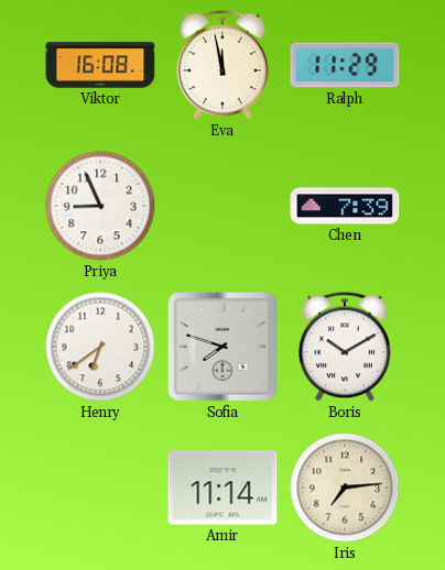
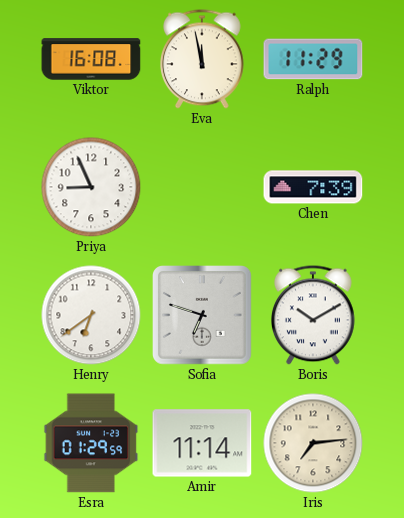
Sofia: 7:48 -> 6:48 (203, 316)
Esra: none -> 01:29 (91, 443)
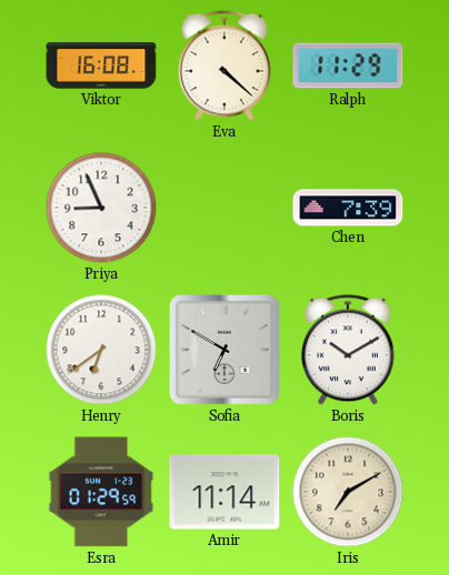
Eva: 11:58 -> 4:22 (226, 65)
Sofia: 6:48 -> 6:50 (226, 351)
Iris: 7:14 -> 7:10 (348, 492)
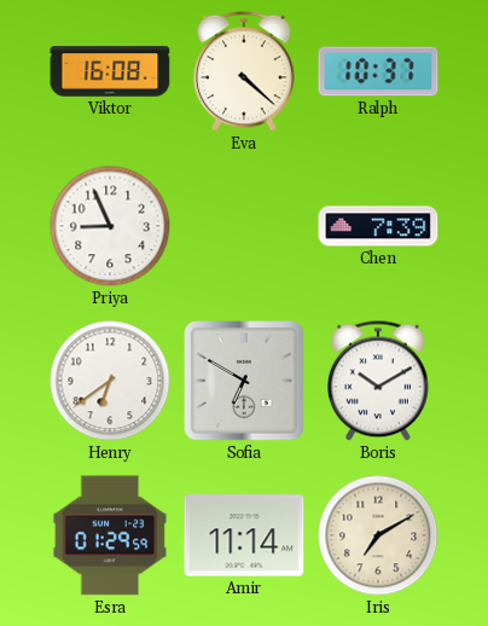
Ralph: 11:29 -> 10:37 (378, 71)
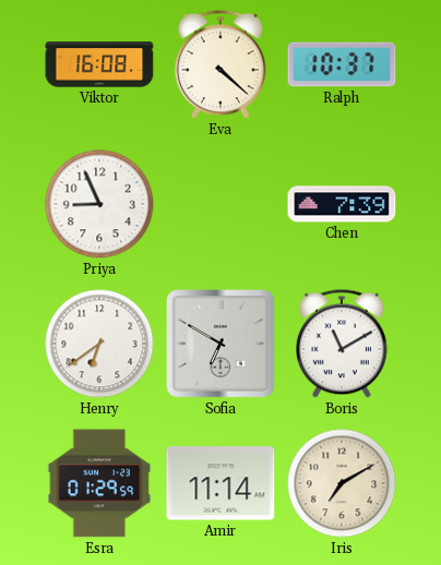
Boris: 10:10 -> 11:10 (343, 344)
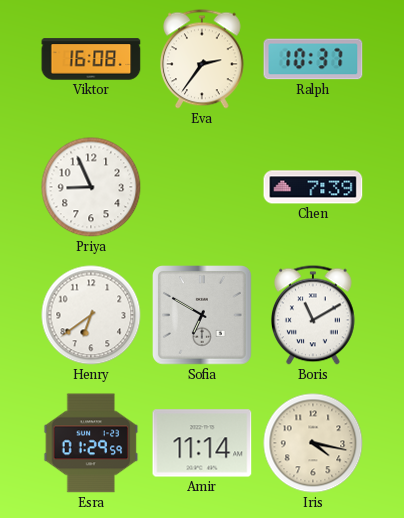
Eva: 4:22 -> 2:36 (203, 59)
Iris: 7:10 -> 4:17 (313, 443)
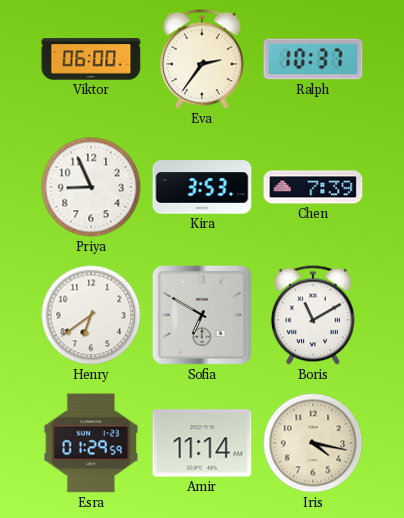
Viktor: 16:08 -> 06:00 (91, 59)
Kira: none -> 3:53 (202, 187)
